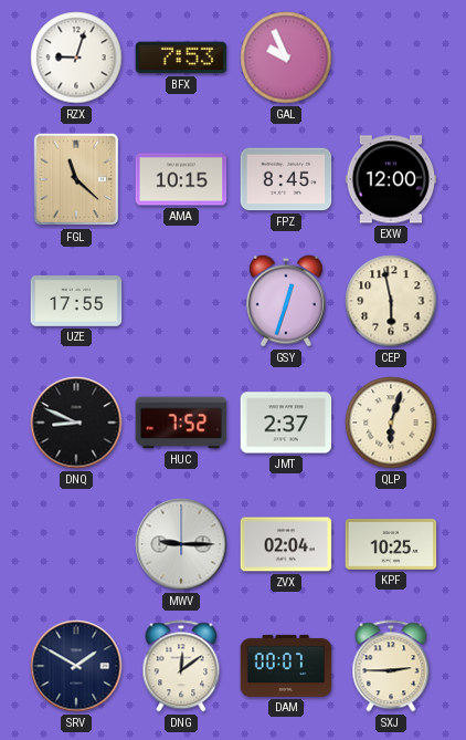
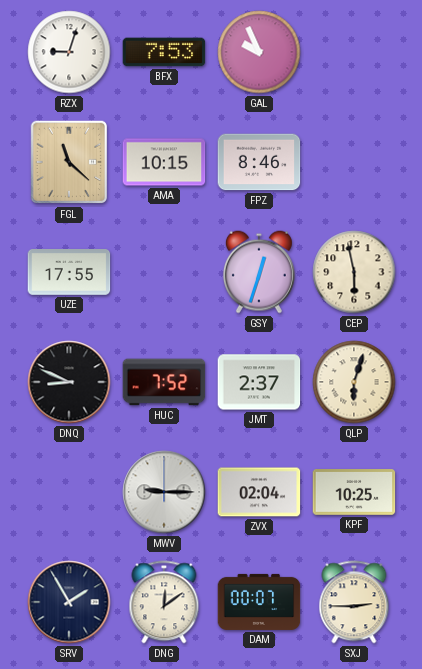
FPZ: 8:45 -> 8:46 (259, 162)
EXW: 12:00 -> none (391, 179)
SRV: 1:50 -> 1:55 (69, 602)
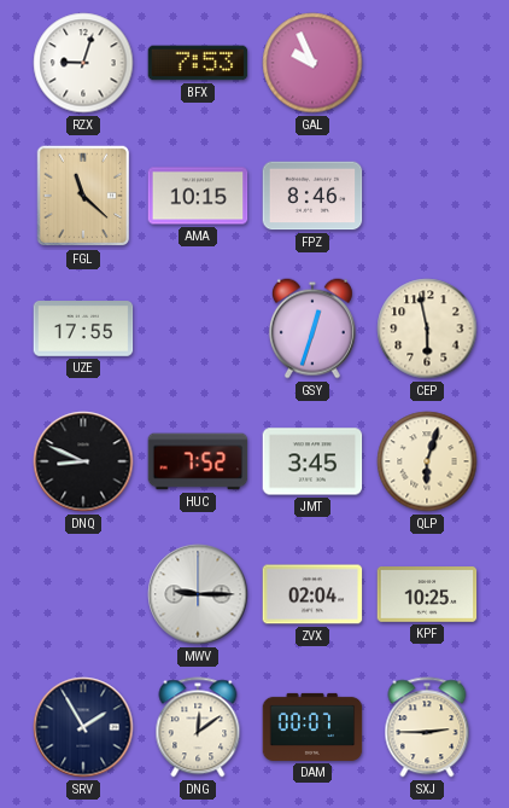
JMT: 2:37 -> 3:45 (312, 461)
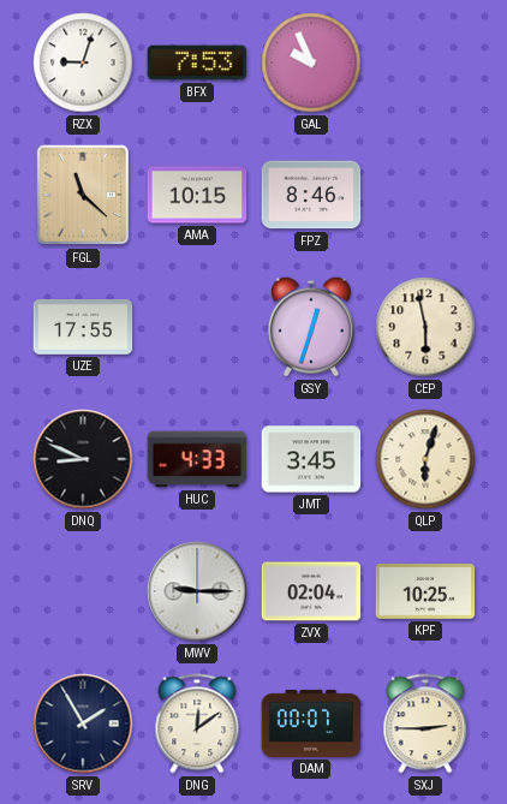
HUC: 7:52 -> 4:33 (197, 459)
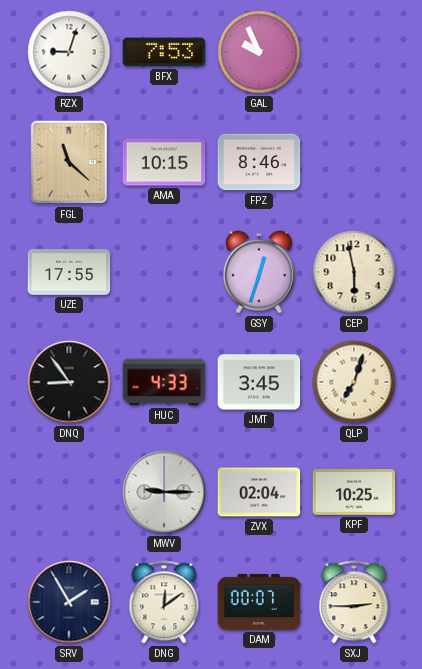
DNQ: 8:49 -> 8:54 (69, 382)
QLP: 6:03 -> 7:03 (354, 382)
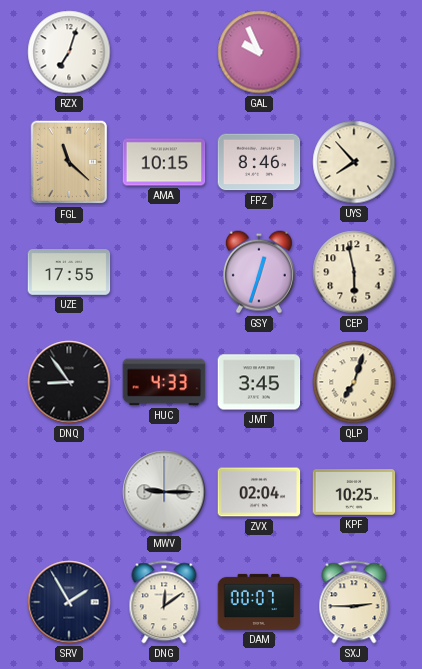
RZX: 9:03 -> 7:03 (69, 52)
BFX: 7:53 -> none (164, 52)
UYS: none -> 7:53 (354, 162)
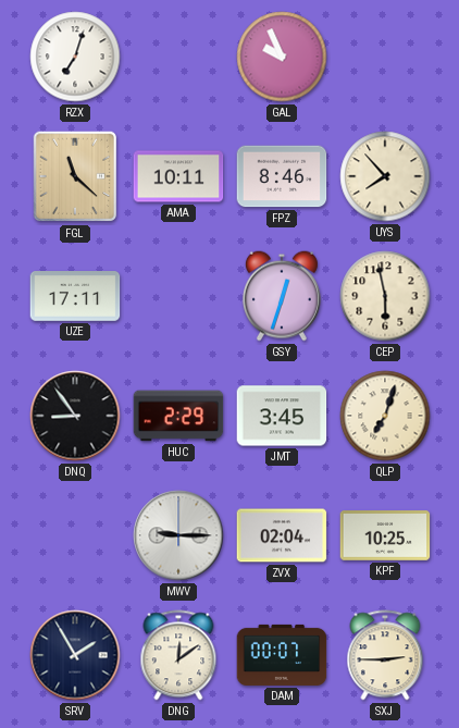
AMA: 10:15 -> 10:11 (178, 176)
UZE: 17:55 -> 17:11 (75, 297)
HUC: 4:33 -> 2:29 (178, 416)
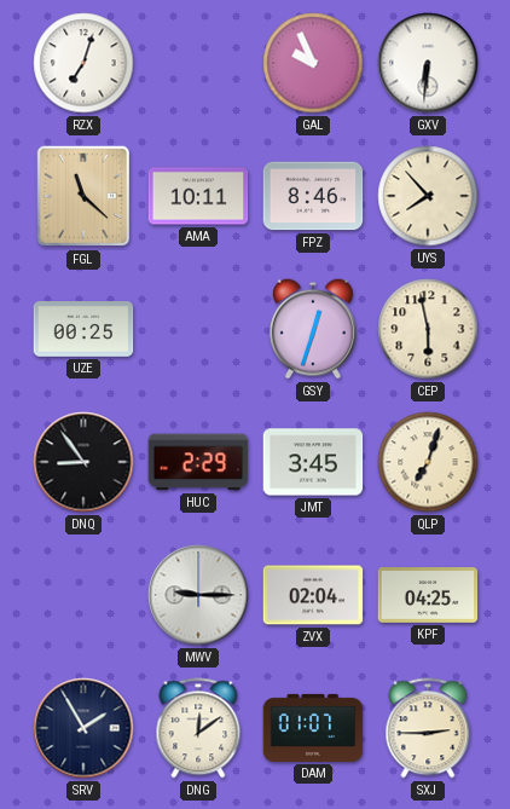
GXV: none -> 6:31 (428, 63)
UZE: 17:11 -> 00:25 (83, 330)
KPF: 10:25 -> 04:25 (428, 596)
DAM: 00:07 -> 01:07 (313, 728)
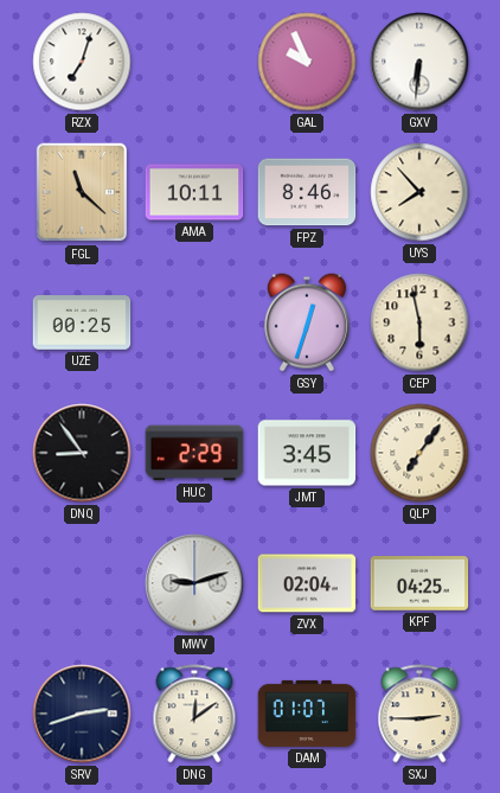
QLP: 7:03 -> 7:06 (419, 453)
MWV: 9:15 -> 9:12 (194, 583)
SRV: 1:55 -> 2:42 (82, 714)
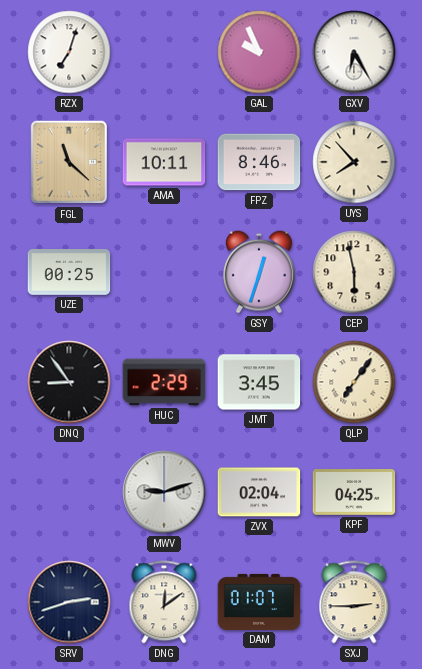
GXV: 6:31 -> 6:25 (354, 52)
